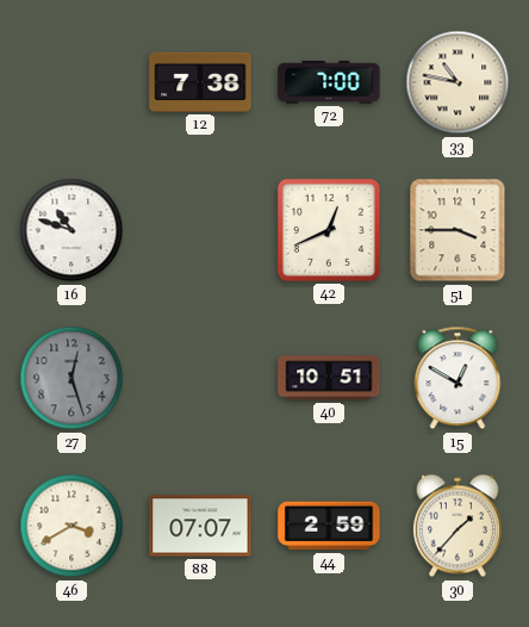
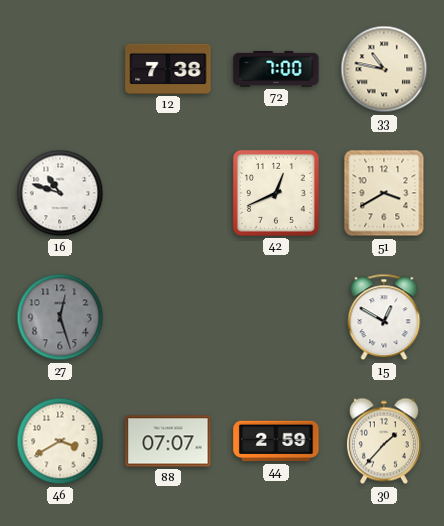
51: 3:45 -> 3:40 (384, 193)
40: 10:51 -> none (329, 378)
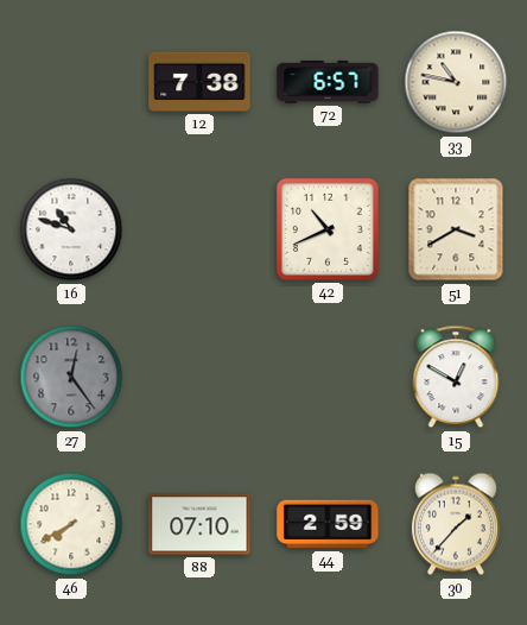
72: 7:00 -> 6:57 (328, 82)
42: 12:41 -> 10:41 (328, 229)
27: 12:27 -> 12:24 (71, 377)
46: 3:40 -> 7:40 (71, 524)
88: 07:07 -> 07:10 (199, 524)
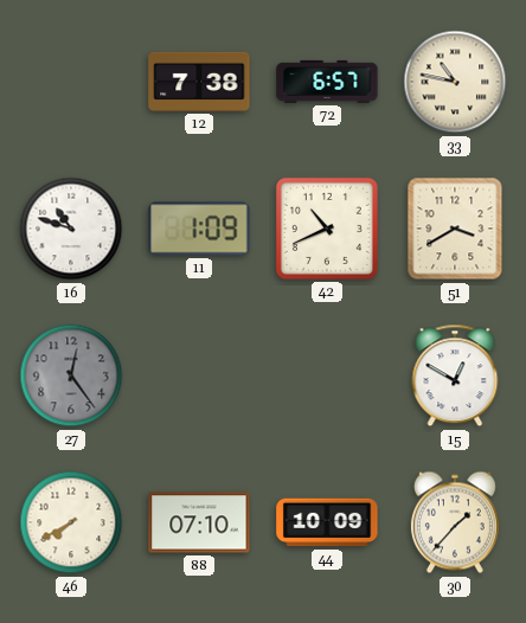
11: none -> 1:09 (199, 229)
44: 2:59 -> 10:09 (327, 522)
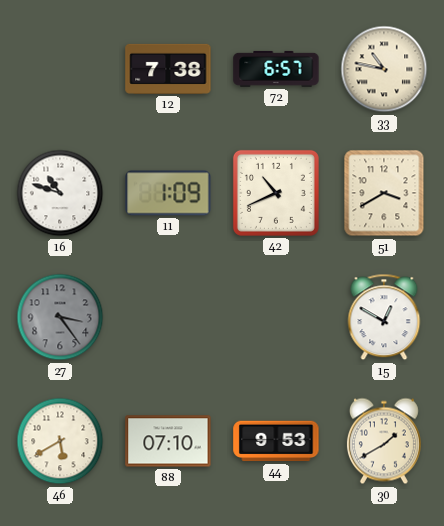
27: 12:24 -> 3:24 (60, 317)
46: 7:40 -> 5:40 (60, 441)
44: 10:09 -> 9:53 (276, 441)
30: 1:37 -> 1:40 (384, 441)
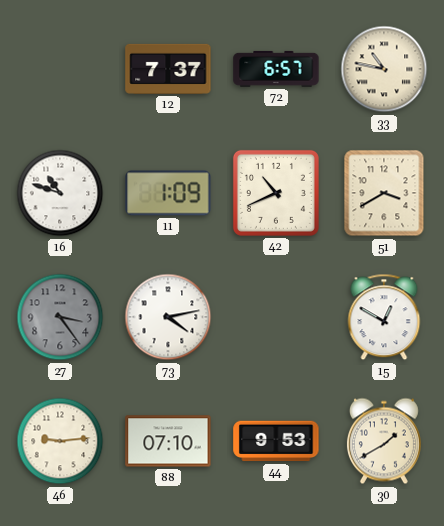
12: 7:38 -> 7:37 (168, 69)
73: none -> 4:13 (168, 317)
46: 5:40 -> 9:14 (60, 441)
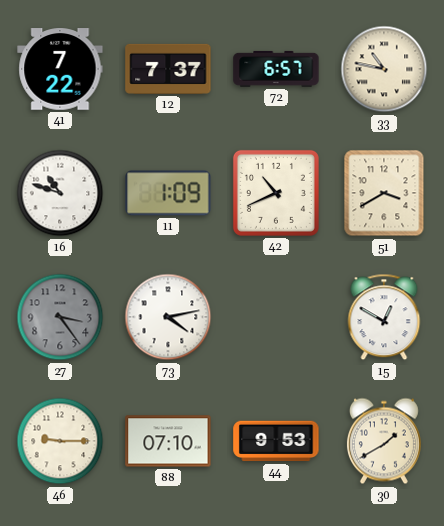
41: none -> 7:22 (60, 69)
46: 9:14 -> 9:15 (60, 441)
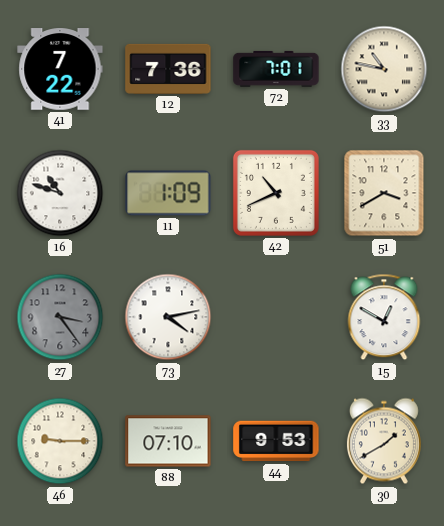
12: 7:37 -> 7:36 (168, 69)
72: 6:57 -> 7:01 (276, 69)
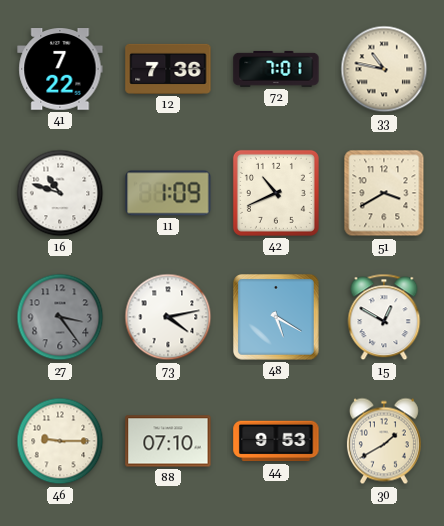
48: none -> 5:20 (277, 318)
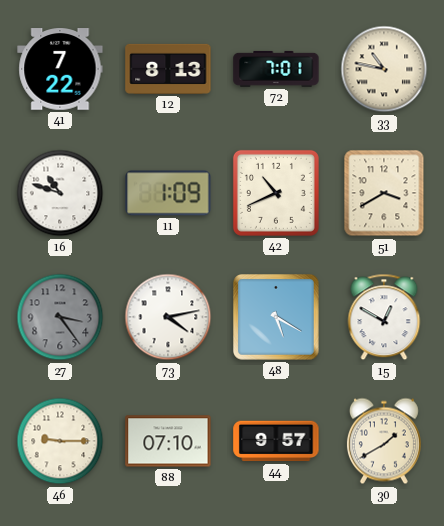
12: 7:36 -> 8:13 (168, 69)
44: 9:53 -> 9:57 (276, 441)
